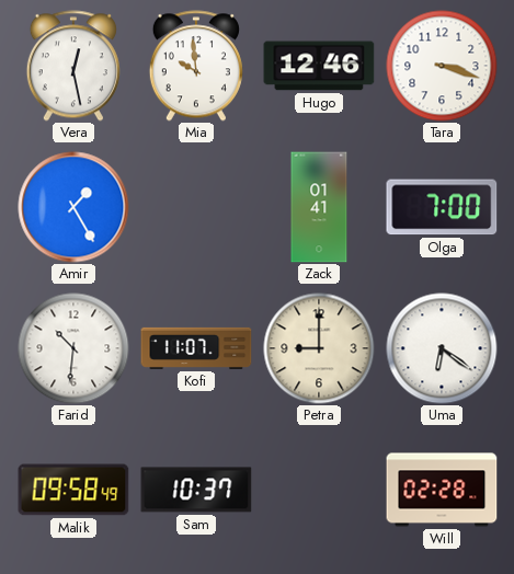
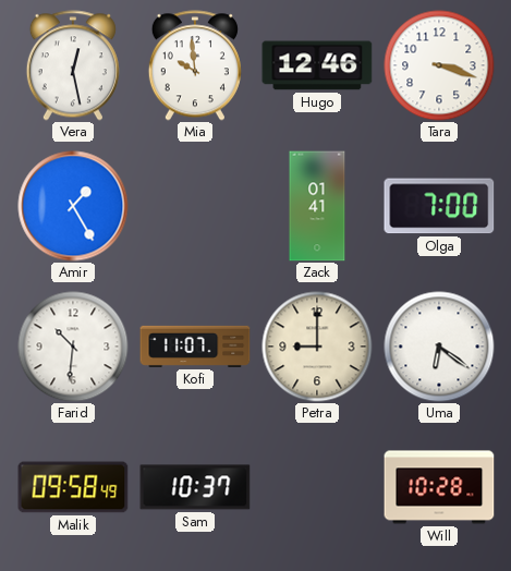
Will: 02:28 -> 10:28 (439, 487)
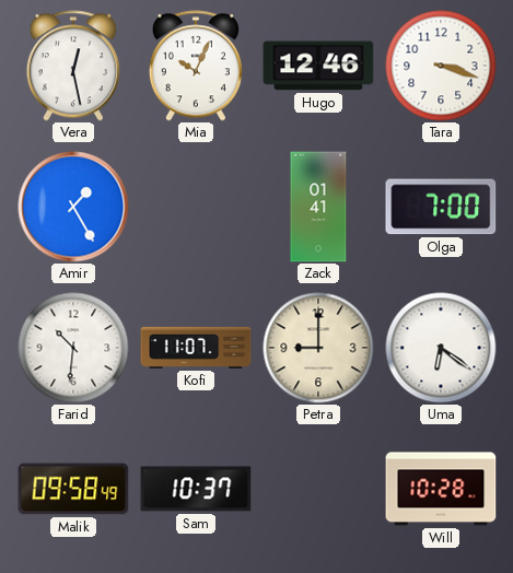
Mia: 9:59 -> 10:04 (196, 66)
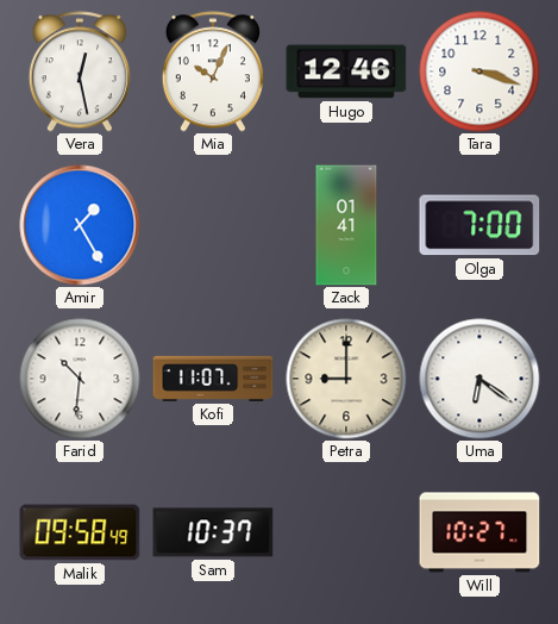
Will: 10:28 -> 10:27 (479, 532)
